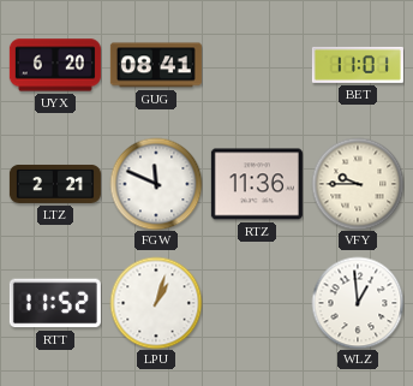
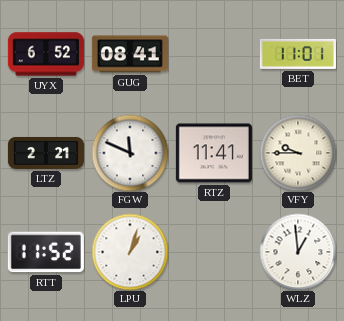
UYX: 6:20 -> 6:52 (46, 54)
RTZ: 11:36 -> 11:41 (214, 153)
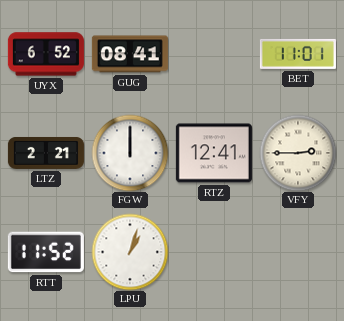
FGW: 11:49 -> 12:00 (130, 153)
RTZ: 11:41 -> 12:41 (214, 153)
VFY: 9:45 -> 2:45 (298, 153)
WLZ: 12:59 -> none (298, 252)
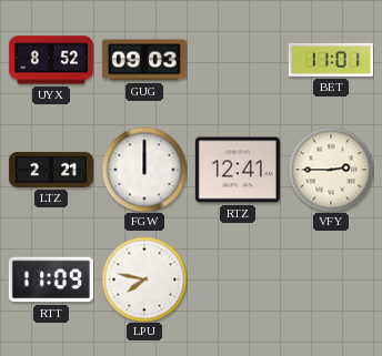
UYX: 6:52 -> 8:52 (51, 60)
GUG: 08:41 -> 09:03 (144, 60)
RTT: 11:52 -> 11:09 (51, 279)
LPU: 1:03 -> 7:47 (144, 279)
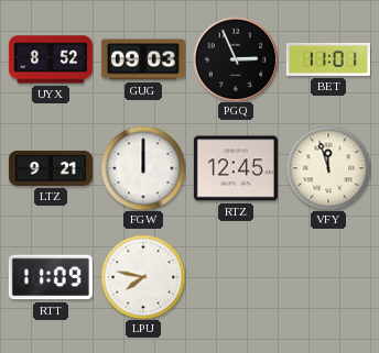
PGQ: none -> 2:56 (236, 59)
LTZ: 2:21 -> 9:21 (51, 168)
RTZ: 12:41 -> 12:45 (236, 168)
VFY: 2:45 -> 11:57 (328, 168)
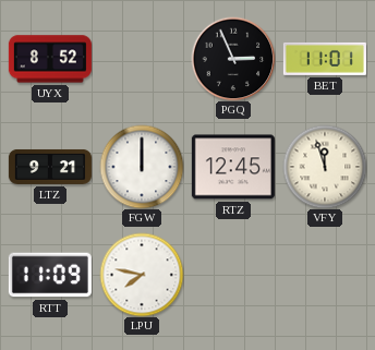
GUG: 09:03 -> none (143, 59)
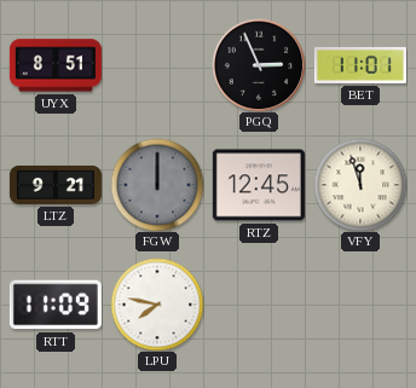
UYX: 8:52 -> 8:51 (56, 65)
FGW dial: white -> grey (157, 185)
